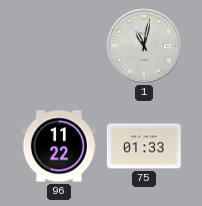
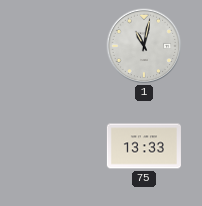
96: 11:22 -> none (59, 146)
75: 01:33 -> 13:33 (144, 146)
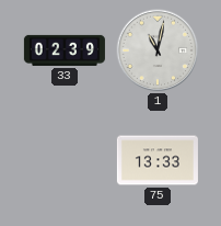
33: none -> 02:39 (65, 50)
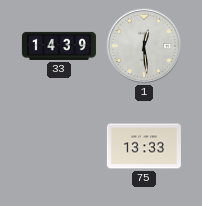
33: 02:39 -> 14:39 (59, 46)
1: 11:02 -> 12:29 (144, 46)
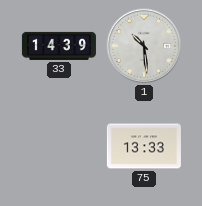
1: 12:29 -> 10:29 (144, 46)
